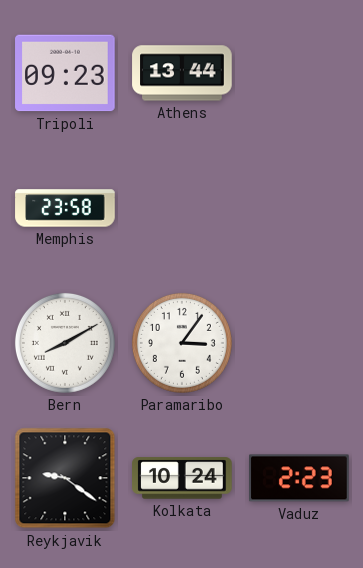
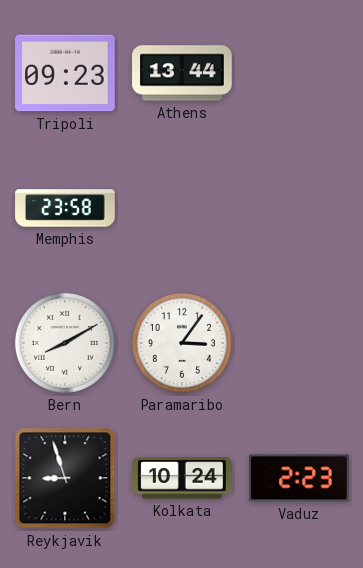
Reykjavik: 9:21 -> 8:57 (65, 478)
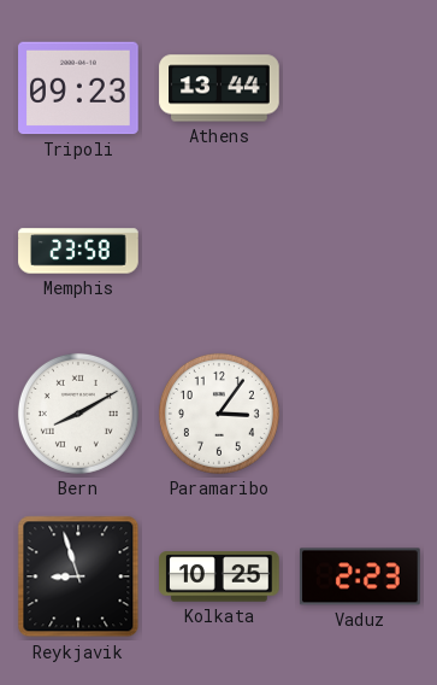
Kolkata: 10:24 -> 10:25 (219, 576)
